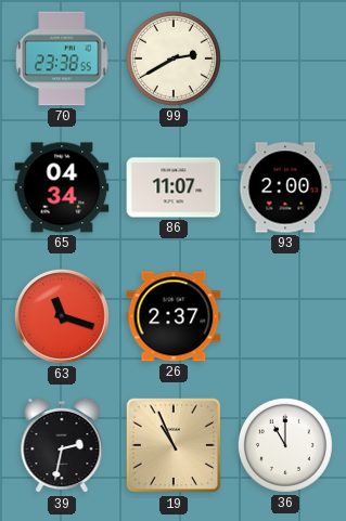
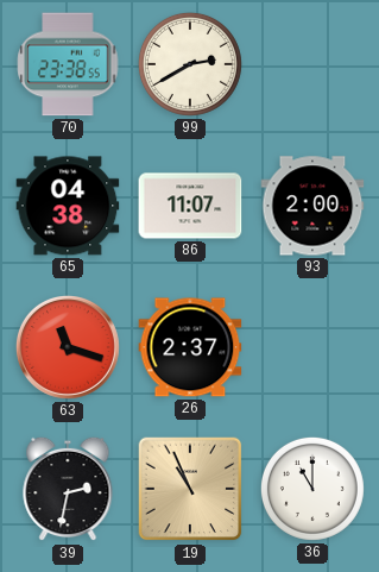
65: 04:34 -> 04:38 (68, 206)
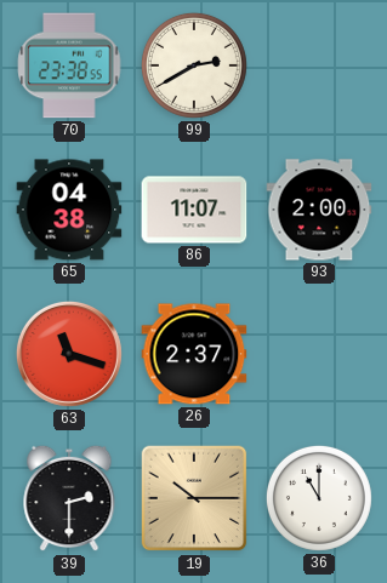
39: 2:32 -> 2:30 (69, 498)
19: 10:56 -> 10:15 (194, 498)
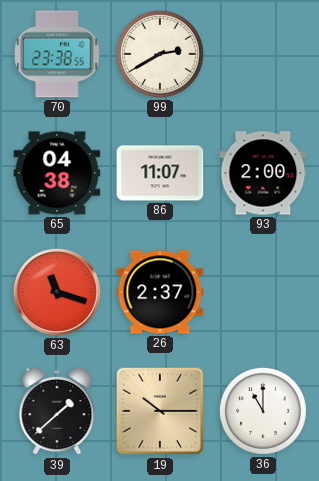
39: 2:30 -> 1:38 (57, 411)
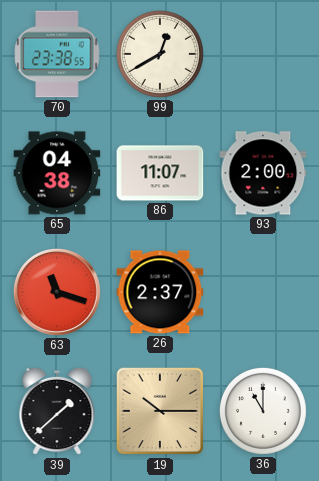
99: 2:40 -> 12:40 (160, 54)
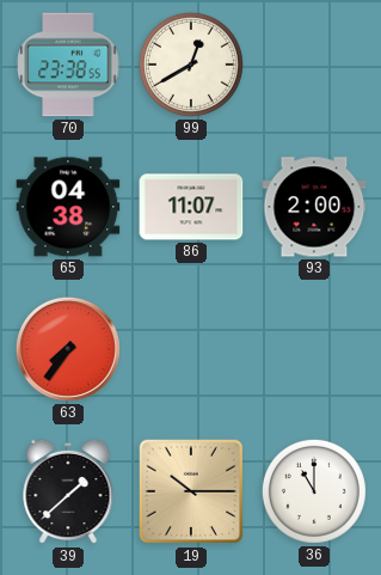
63: 11:18 -> 7:36 (68, 349)
26: 2:37 -> none (160, 292)
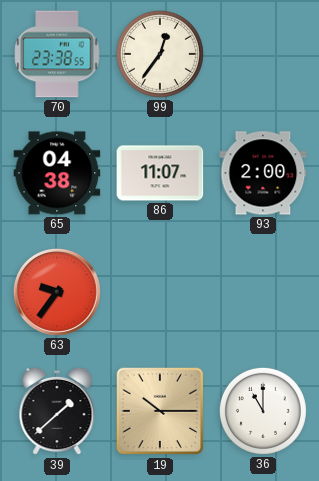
99: 12:40 -> 12:36 (160, 54)
63: 7:36 -> 9:36 (57, 292)
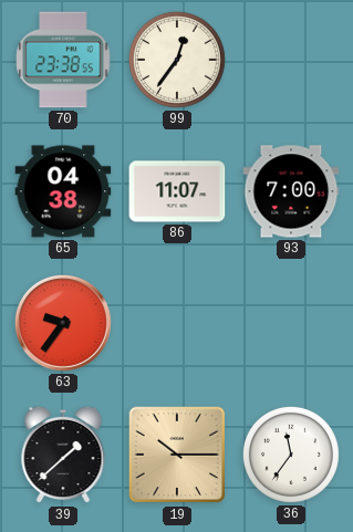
93: 2:00 -> 7:00 (291, 191)
36: 11:00 -> 11:36 (291, 455)
